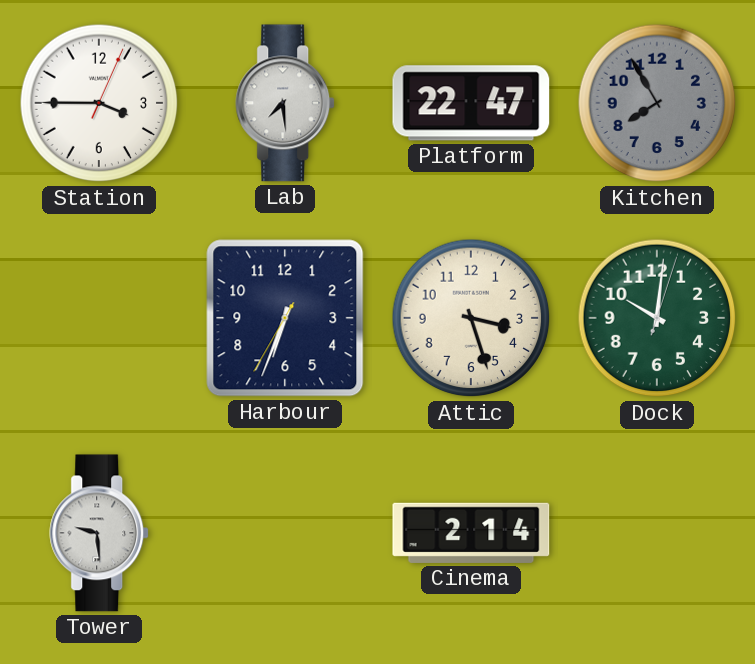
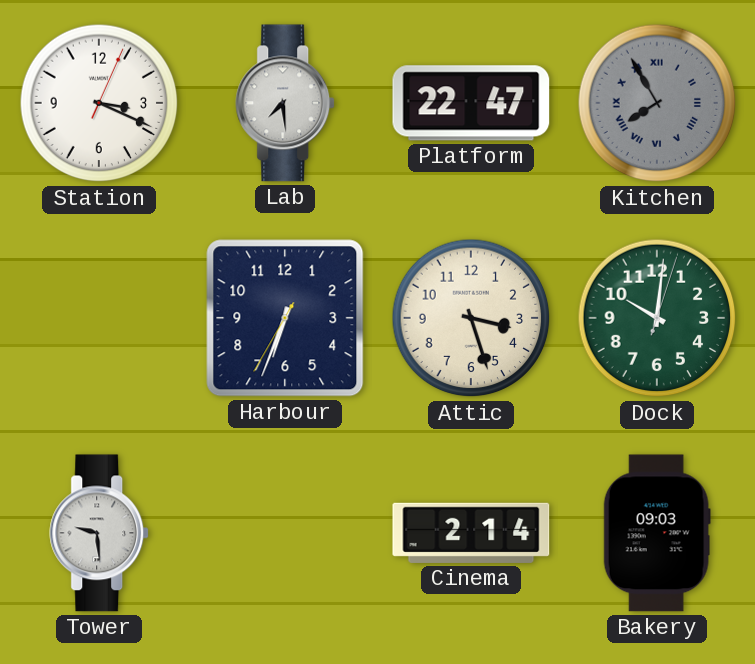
Station: 3:45 -> 3:19 (99, 103)
Kitchen numerals: Arabic -> Roman (657, 103)
Bakery: none -> 09:03 (657, 533)
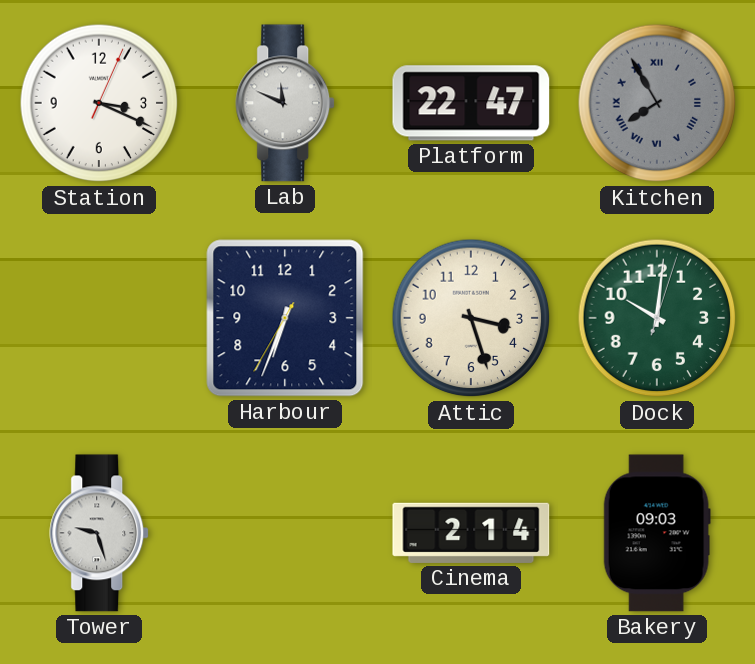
Lab: 7:29 -> 11:49 (286, 103)
Tower: 9:29 -> 9:27 (100, 533)
